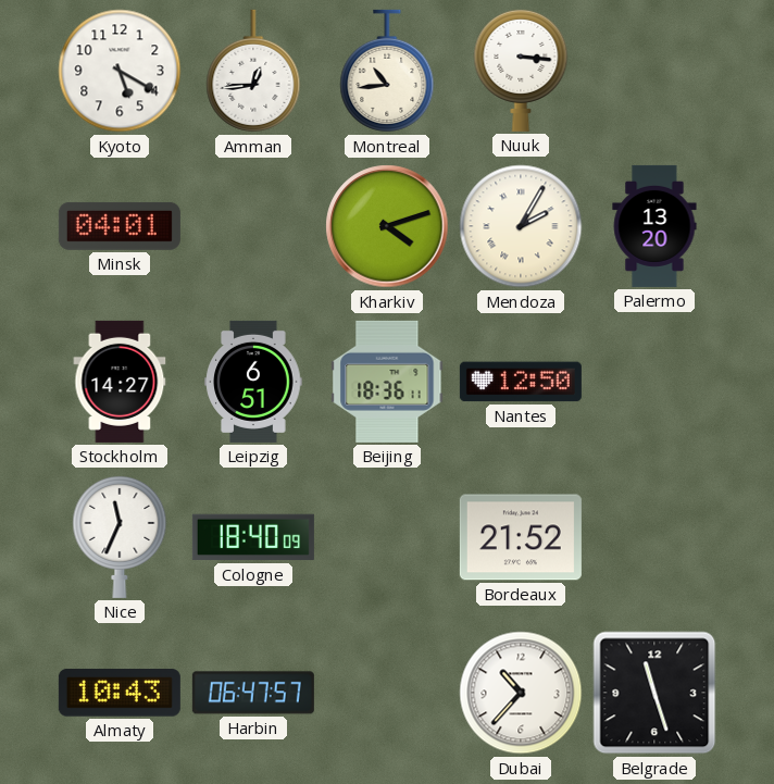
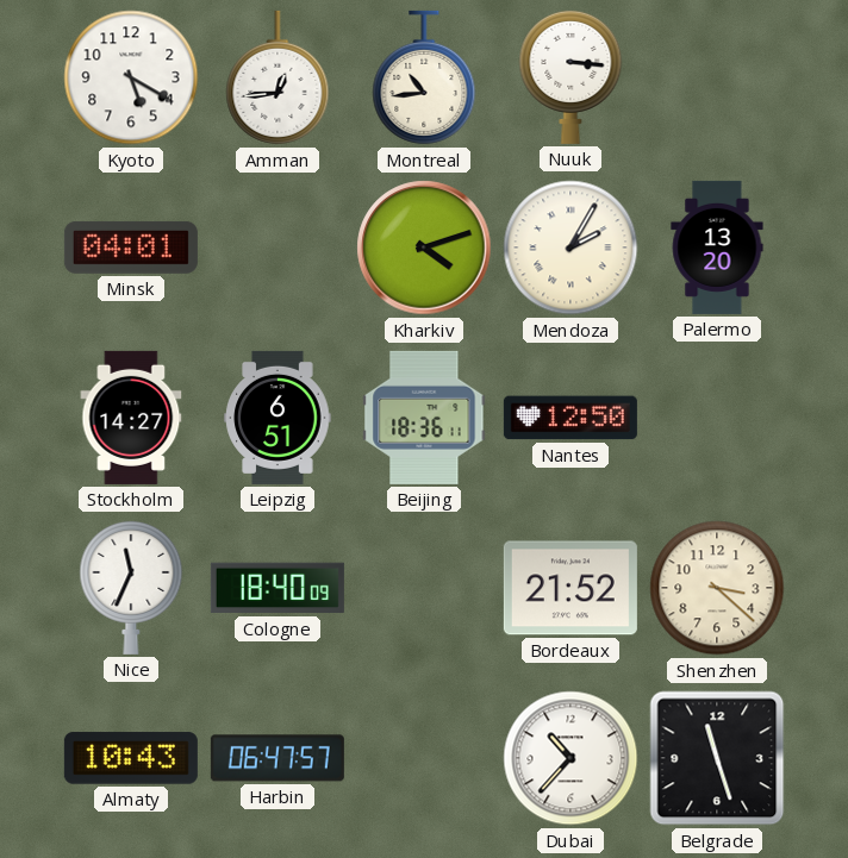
Shenzhen: none -> 3:22 (717, 588)
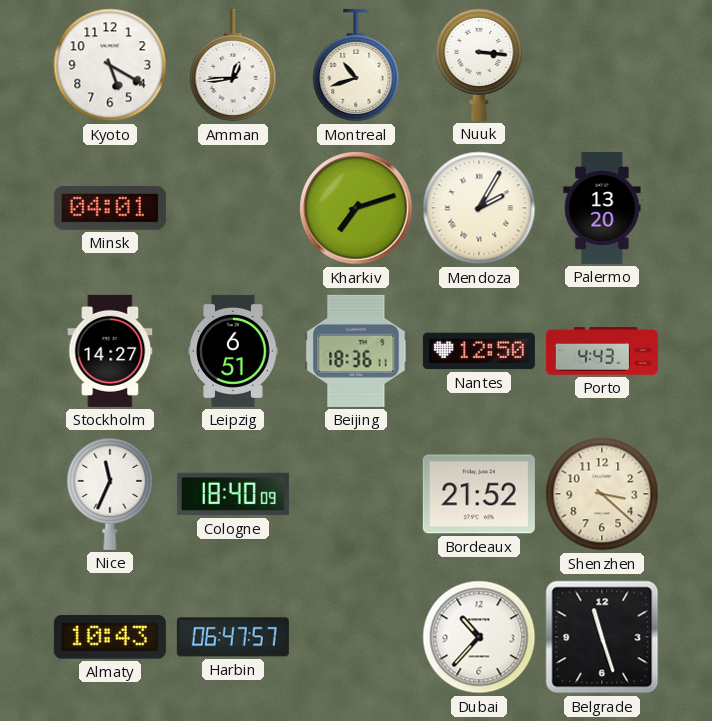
Montreal: 10:44 -> 10:42 (356, 65)
Kharkiv: 4:12 -> 7:12 (356, 208)
Porto: none -> 4:43 (602, 351)
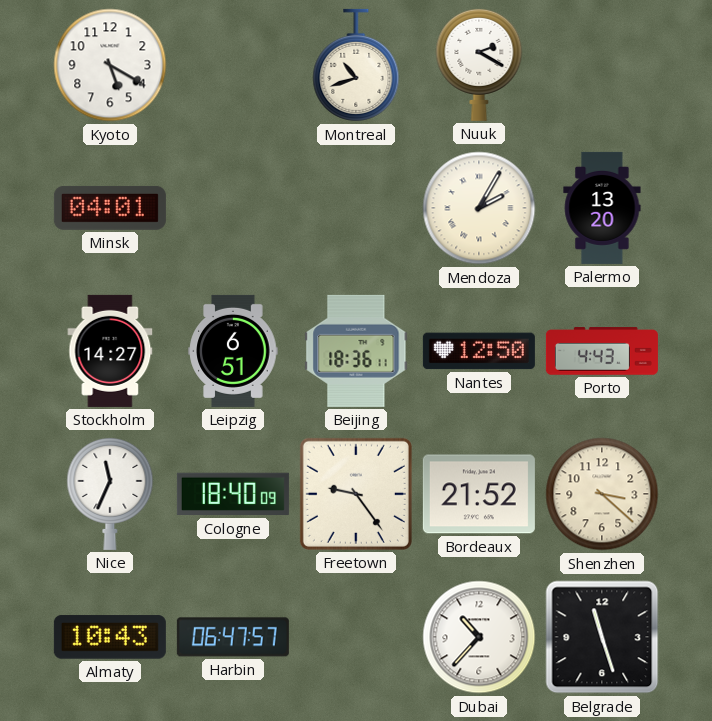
Amman: 12:44 -> none (233, 65)
Nuuk: 3:16 -> 2:20 (479, 64)
Kharkiv: 7:12 -> none (356, 208)
Freetown: none -> 9:24 (356, 494)
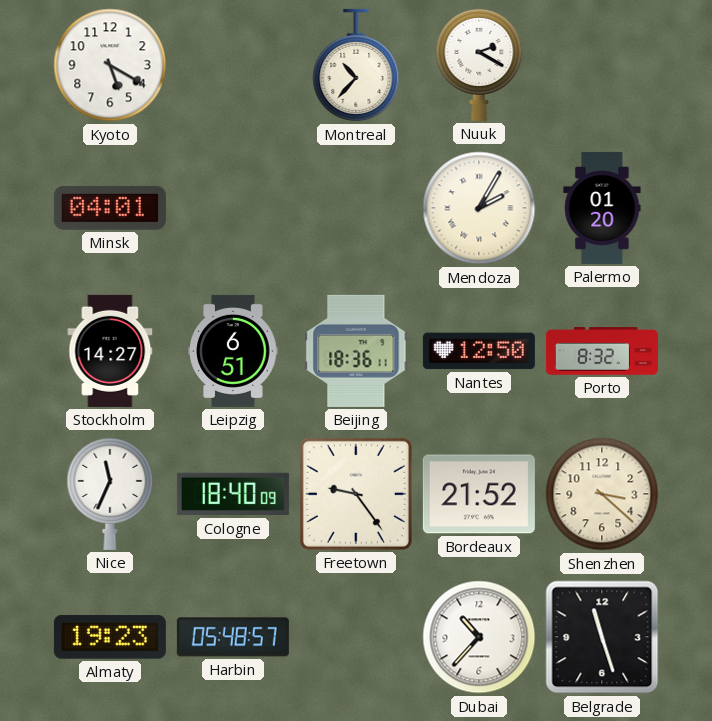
Montreal: 10:42 -> 10:37 (356, 65)
Palermo: 13:20 -> 01:20 (602, 208)
Porto: 4:43 -> 8:32 (602, 351)
Almaty: 10:43 -> 19:23 (110, 637)
Harbin: 06:47 -> 05:48 (233, 637)
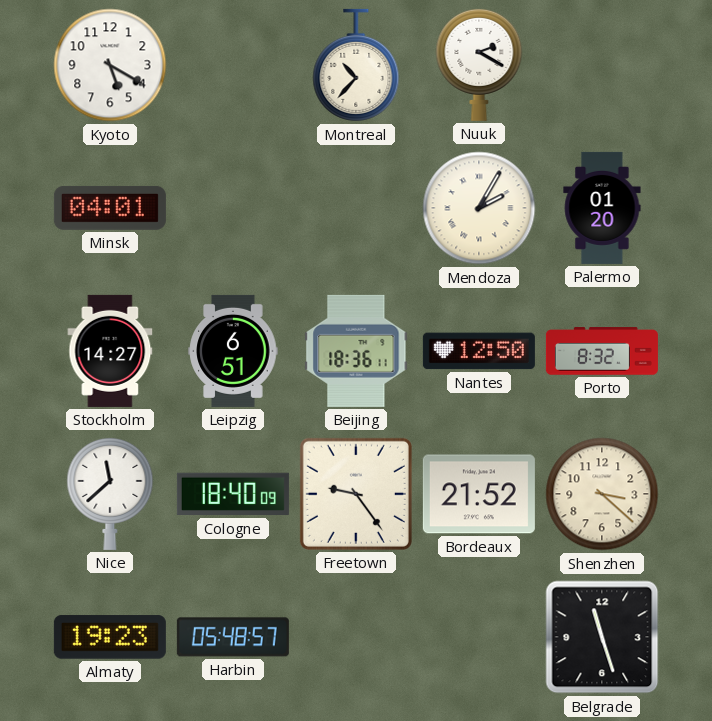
Nice: 11:34 -> 11:38 (110, 493)
Dubai: 10:37 -> none (479, 637)
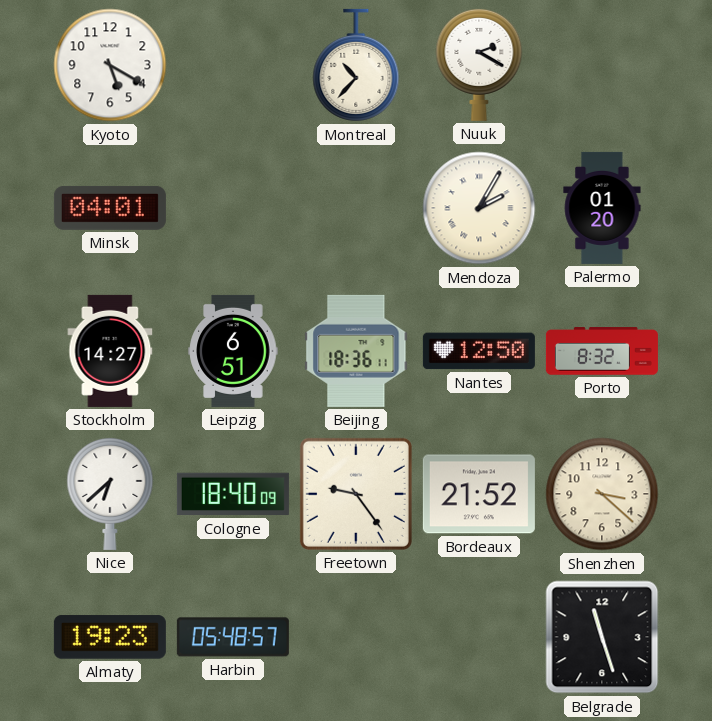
Nice: 11:38 -> 6:38 (110, 493)
